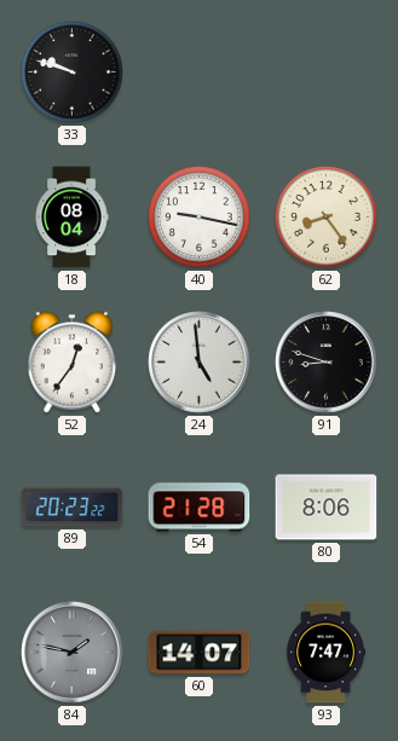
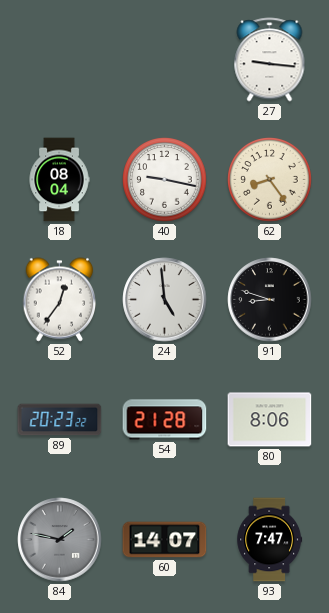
33: 9:48 -> none (73, 73)
27: none -> 9:16 (270, 60)
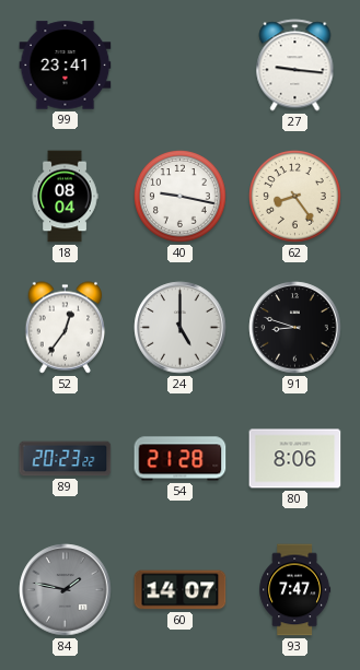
99: none -> 23:41 (66, 66)
24: 4:59 -> 5:00 (181, 328)
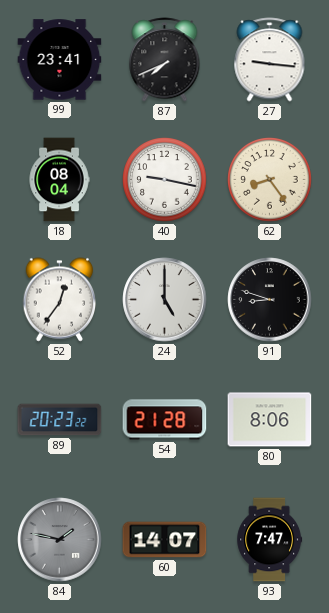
87: none -> 7:41 (165, 60)
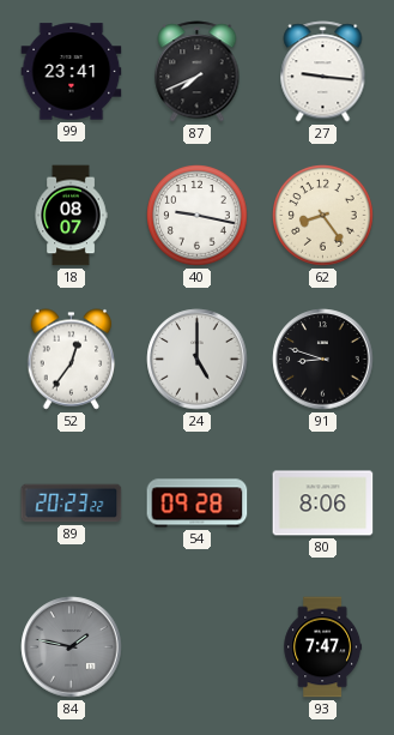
18: 08:04 -> 08:07 (71, 216)
54: 21:28 -> 09:28 (198, 504)
60: 14:07 -> none (165, 540)
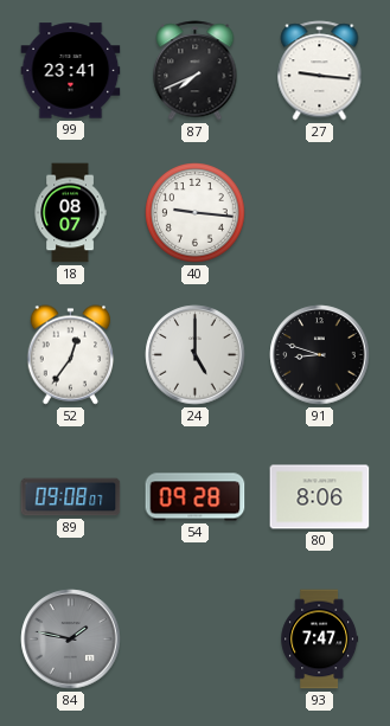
40: 9:17 -> 9:16 (196, 213)
62: 8:24 -> none (323, 216)
89: 20:23 -> 09:08 (71, 497)
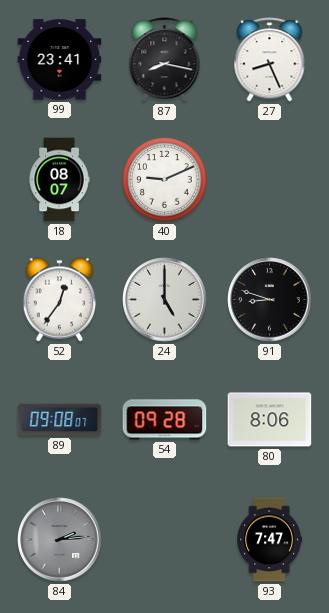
87: 7:41 -> 8:17 (165, 60)
27: 9:16 -> 8:26 (270, 60)
40: 9:16 -> 9:11 (165, 180)
84: 1:47 -> 2:14 (60, 540)
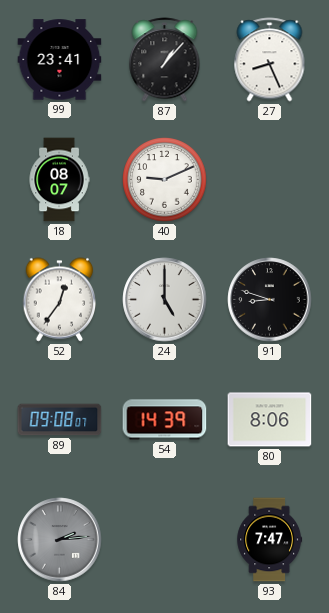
87: 8:17 -> 1:07 (165, 60)
54: 09:28 -> 14:39 (165, 420)
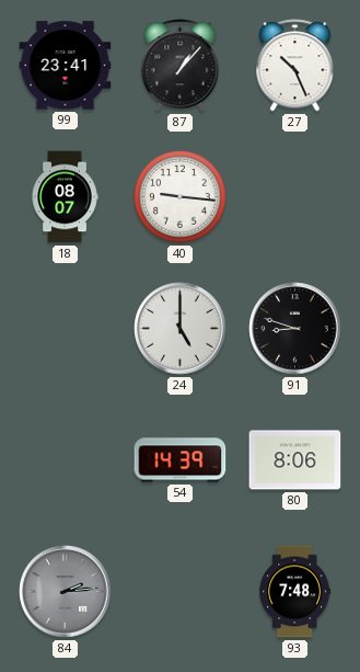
27: 8:26 -> 10:26 (295, 66)
40: 9:11 -> 9:16 (181, 197)
52: 12:36 -> none (60, 300)
89: 09:08 -> none (60, 420)
93: 7:47 -> 7:48 (295, 592)
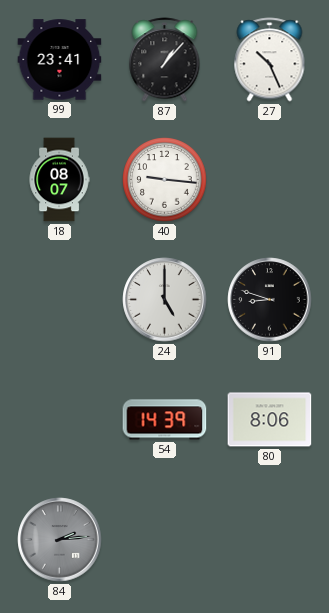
93: 7:48 -> none (295, 592)
